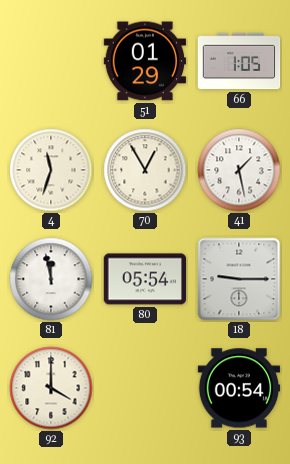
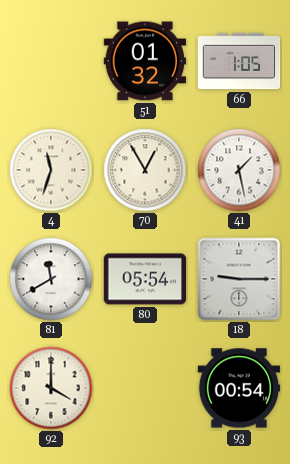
51: 01:29 -> 01:32 (145, 61)
81: 11:58 -> 11:40 (51, 279)
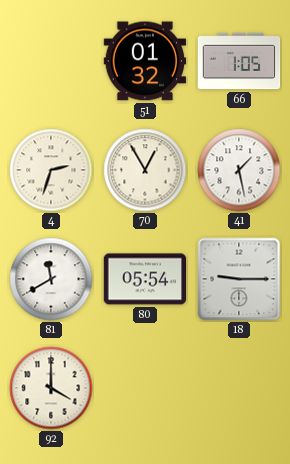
4: 11:33 -> 2:33 (51, 170)
93: 00:54 -> none (239, 388)
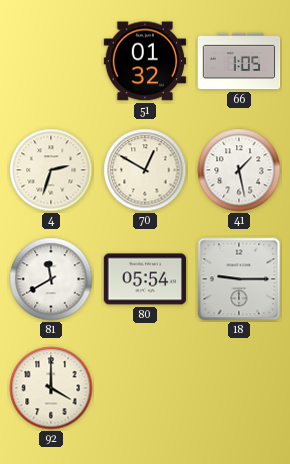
70: 12:55 -> 12:50 (145, 170)
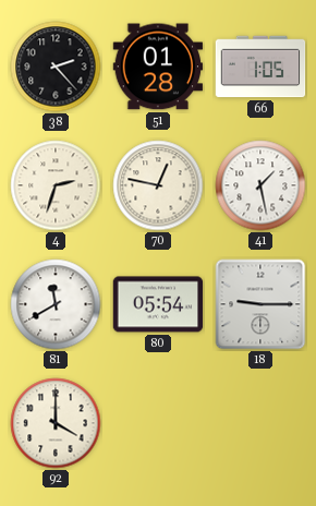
38: none -> 2:23 (56, 67)
51: 01:32 -> 01:28 (158, 67)
70: 12:50 -> 12:47 (158, 185)
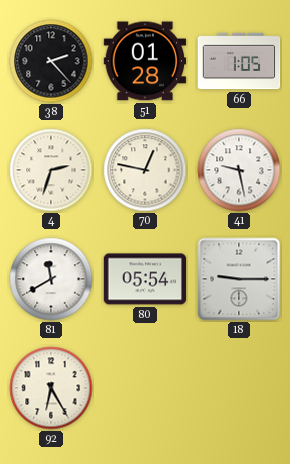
41: 1:28 -> 9:28 (239, 170)
92: 4:00 -> 6:25 (51, 388)
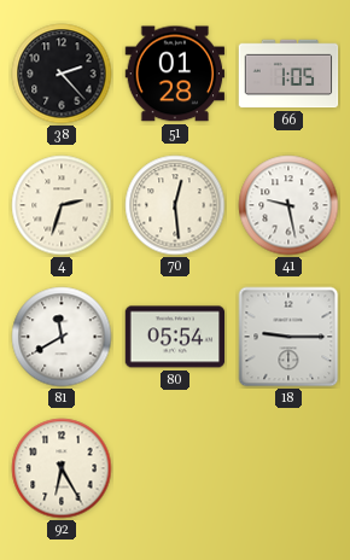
70: 12:47 -> 12:29 (175, 205)
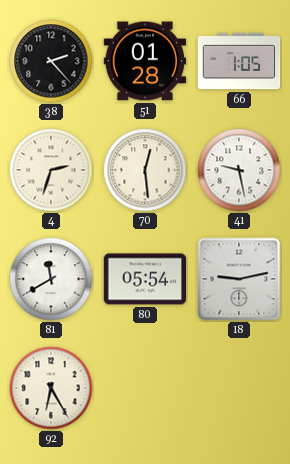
18: 9:15 -> 9:13 (239, 279)
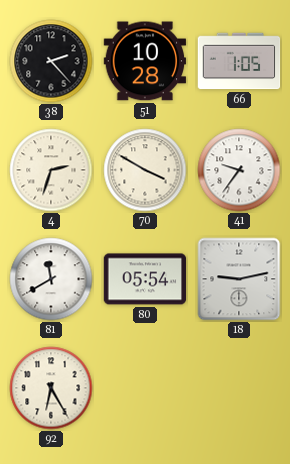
51: 01:28 -> 10:28 (145, 61)
70: 12:29 -> 3:50 (145, 170)
41: 9:28 -> 9:36 (239, 170)
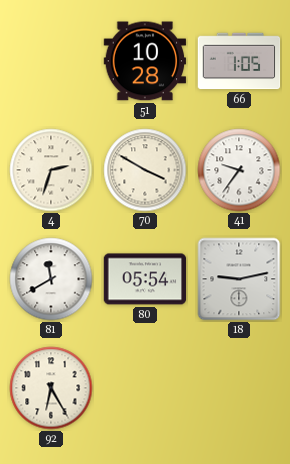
38: 2:23 -> none (51, 61)
